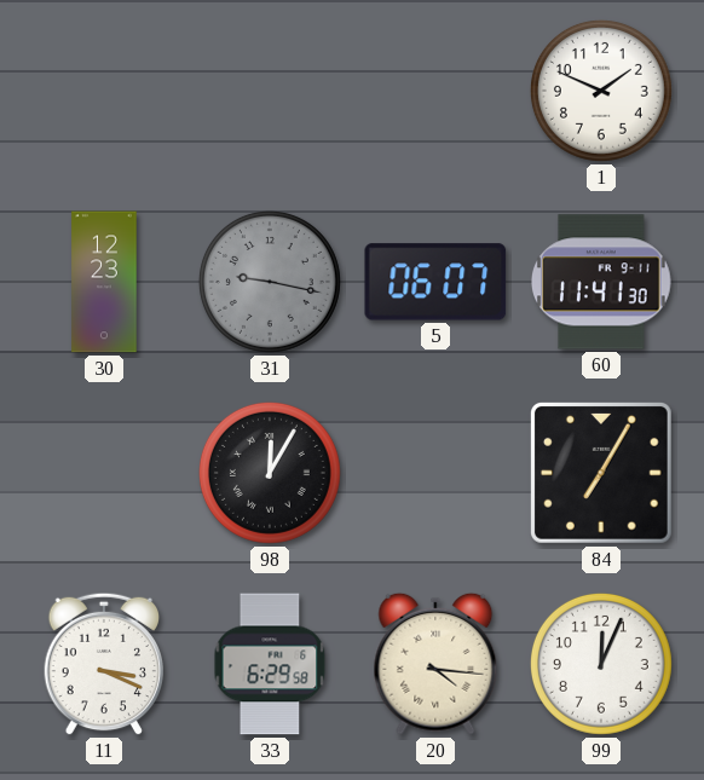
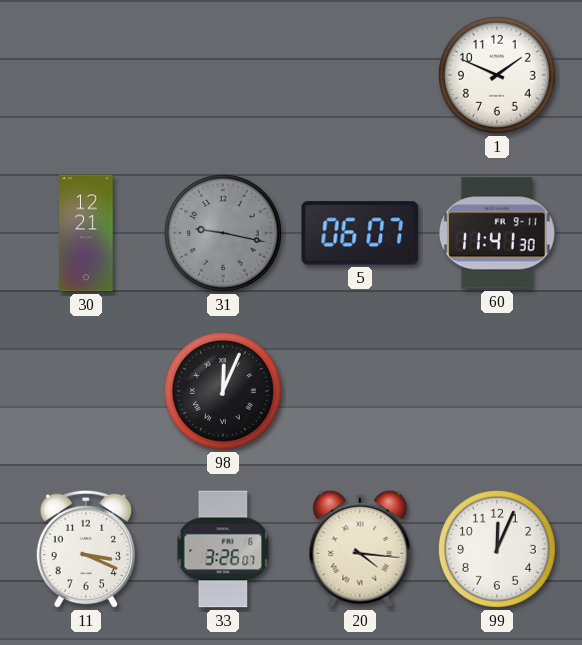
30: 12:23 -> 12:21 (86, 233)
98: 12:05 -> 12:04 (223, 391)
84: 7:05 -> none (602, 474)
33: 6:29 -> 3:26 (223, 549)
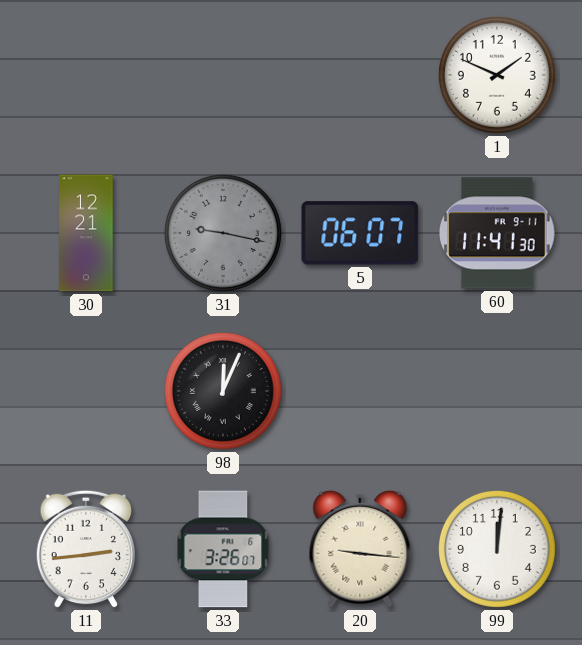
11: 3:19 -> 2:44 (86, 549)
20: 4:16 -> 9:16 (360, 549)
99: 12:04 -> 12:01 (497, 549)
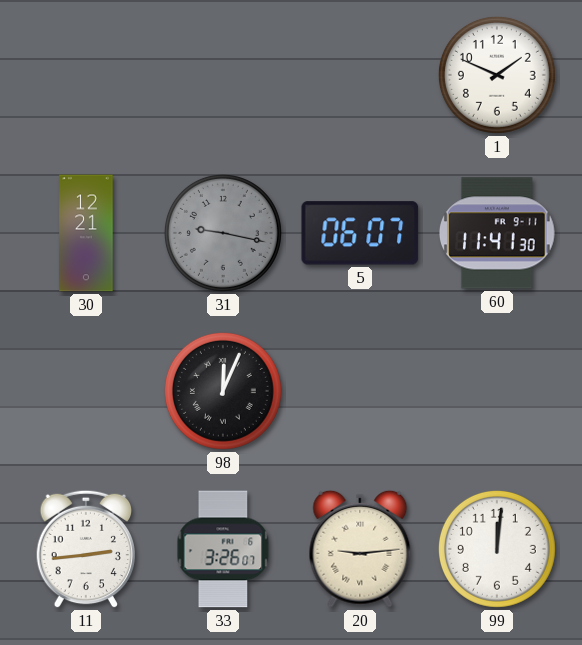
20: 9:16 -> 9:14 (360, 549)
